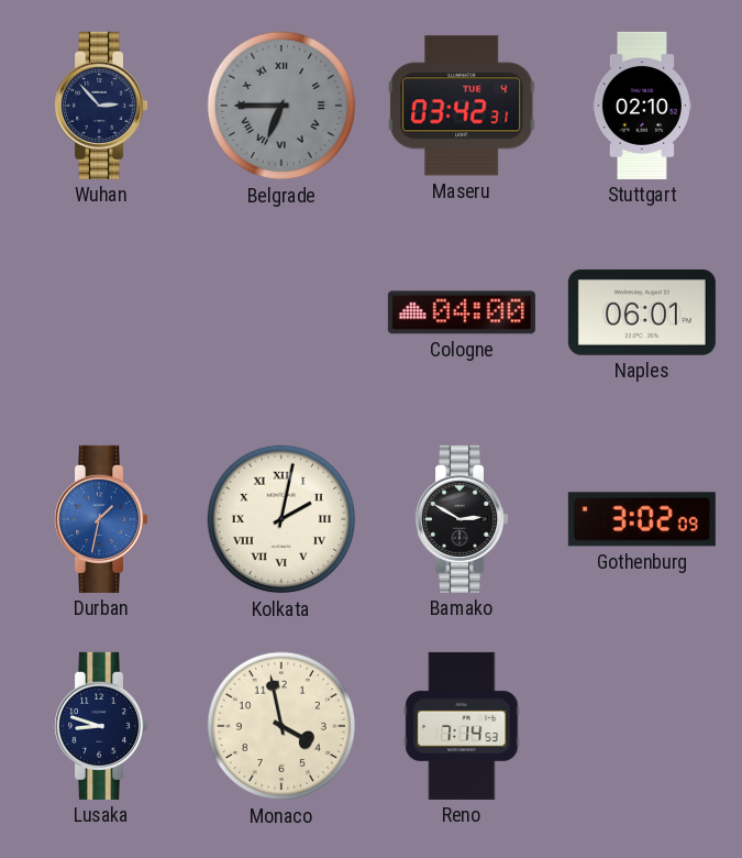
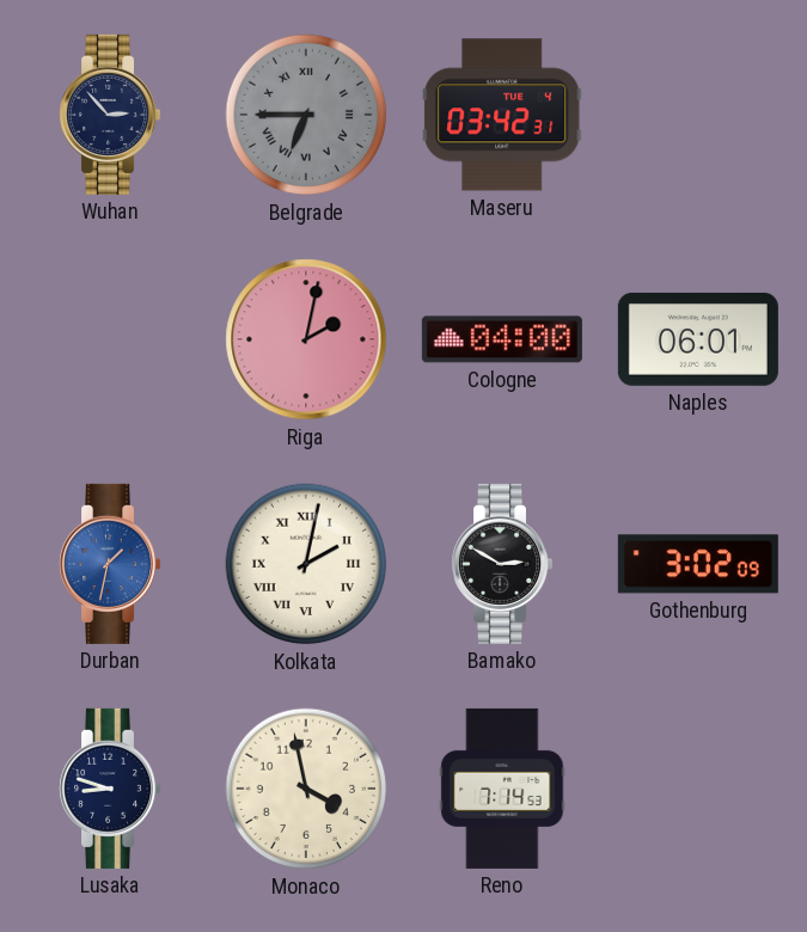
Stuttgart: 02:10 -> none (642, 106)
Riga: none -> 2:02 (306, 339)
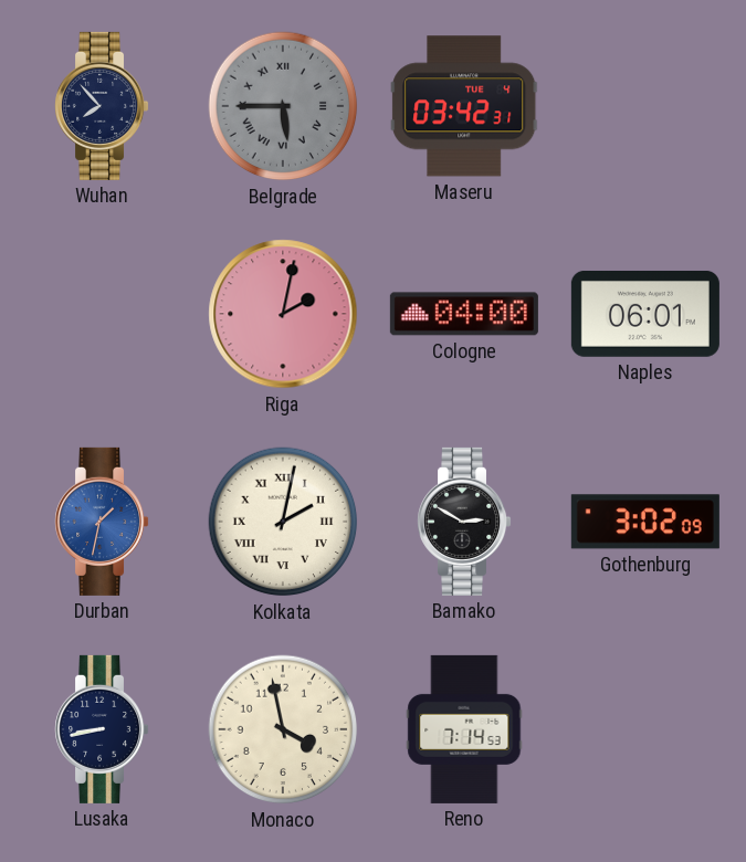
Wuhan: 2:53 -> 7:53 (102, 106)
Belgrade: 6:45 -> 5:45 (283, 106)
Lusaka: 8:48 -> 8:43 (102, 729)
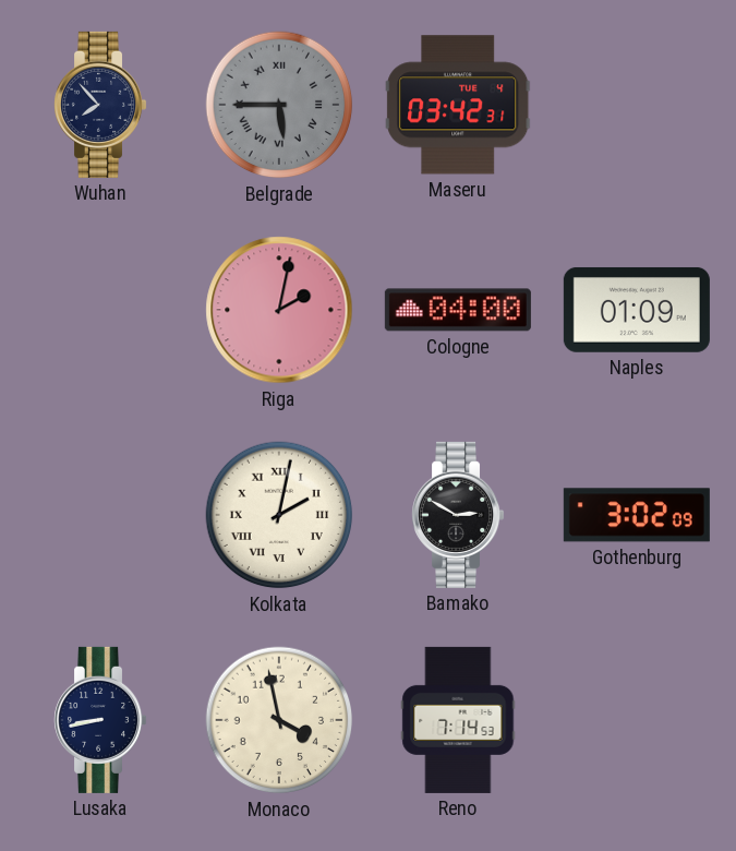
Naples: 06:01 -> 01:09 (637, 310)
Durban: 1:32 -> none (102, 522)
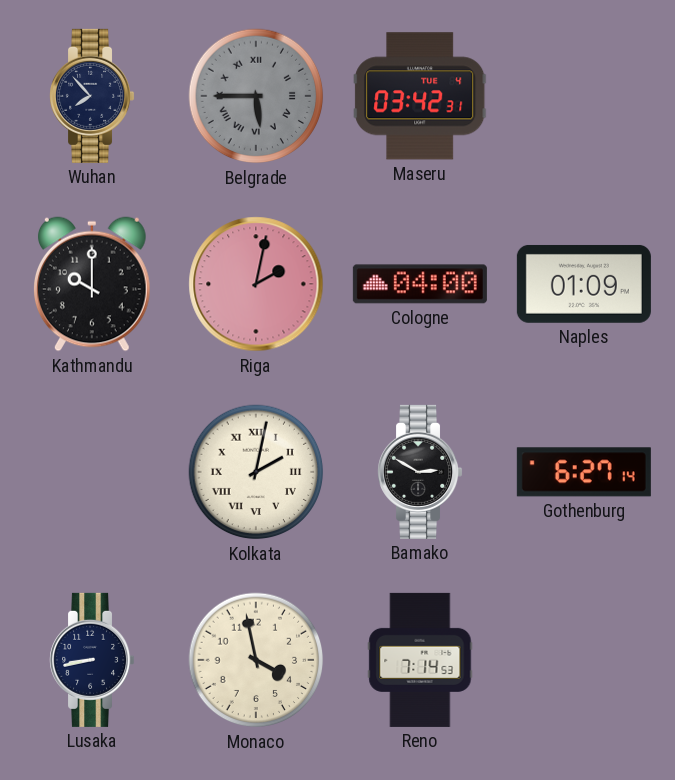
Kathmandu: none -> 10:00 (93, 284)
Gothenburg: 3:02 -> 6:27 (584, 472)
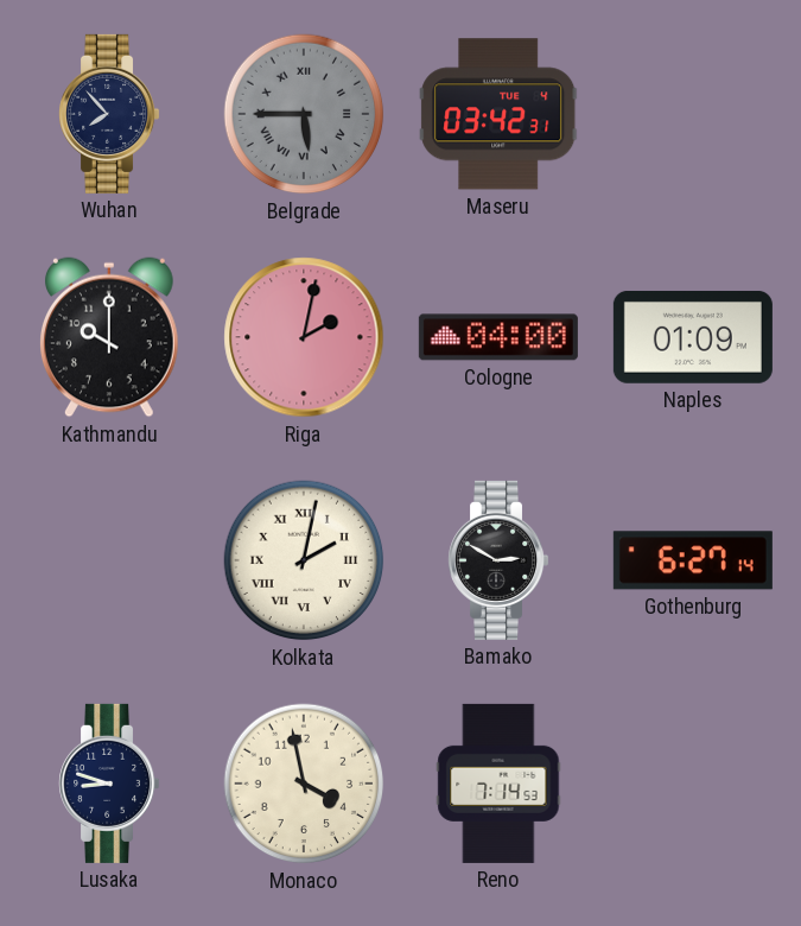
Lusaka: 8:43 -> 8:48 (109, 784)
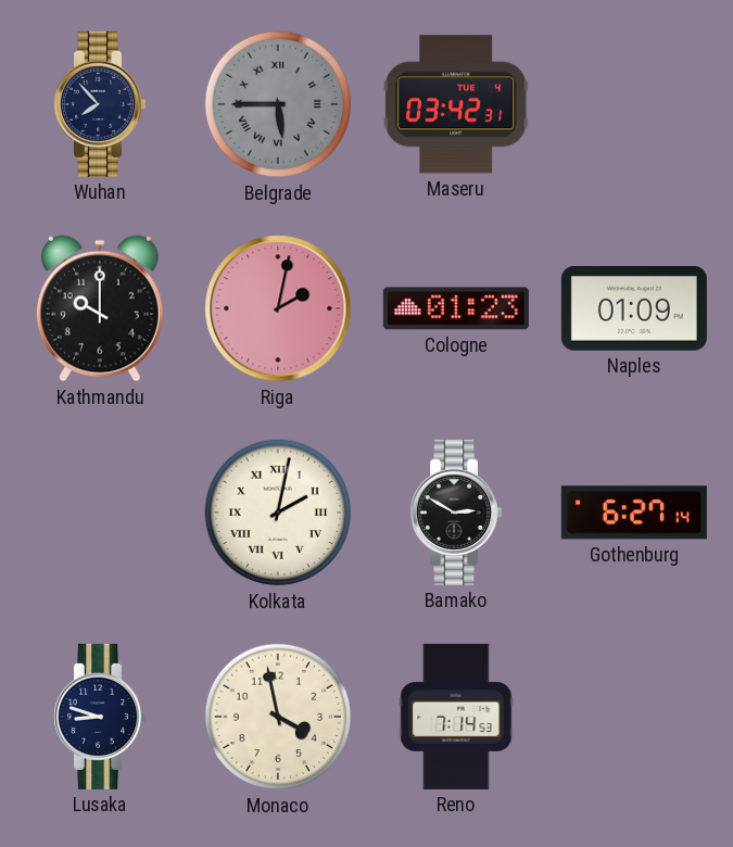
Cologne: 04:00 -> 01:23 (456, 308)
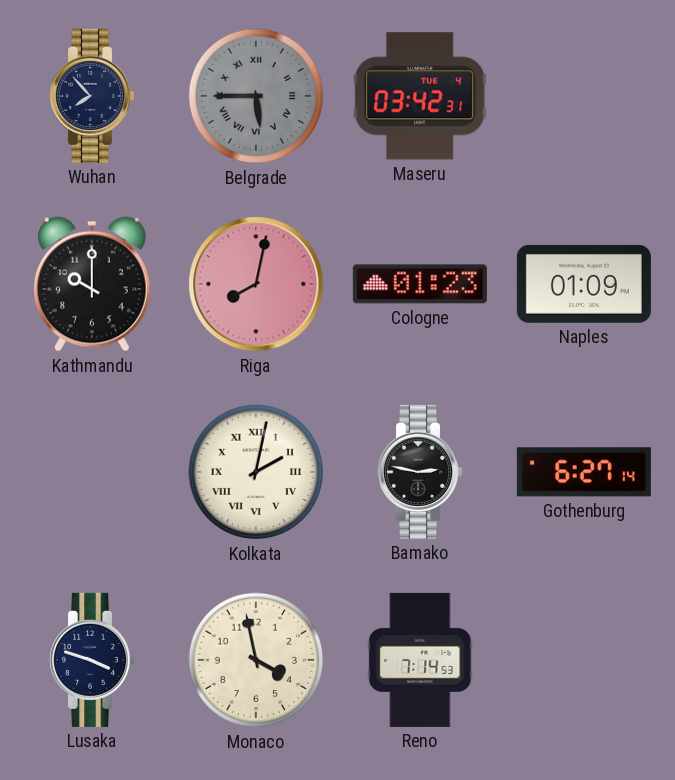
Riga: 2:02 -> 8:02 (256, 284)
Bamako: 2:50 -> 2:47 (420, 472)
Lusaka: 8:48 -> 3:48 (92, 660)
